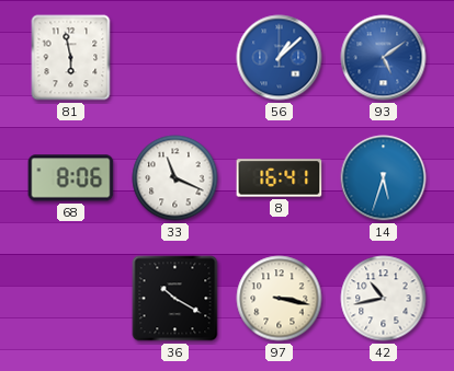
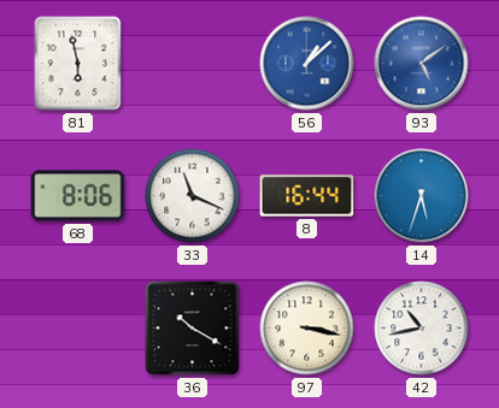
8: 16:41 -> 16:44 (307, 196)
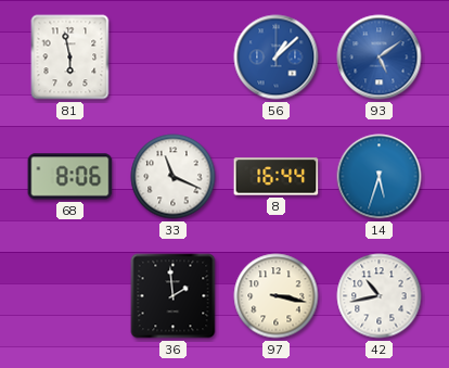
36: 10:20 -> 1:59 (174, 296)
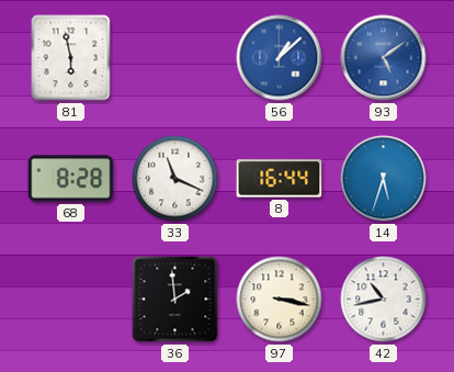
68: 8:06 -> 8:28 (71, 179)
